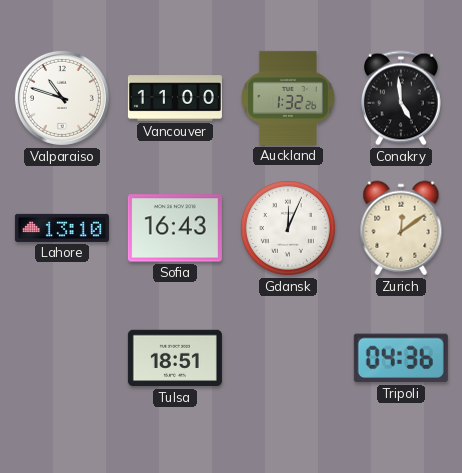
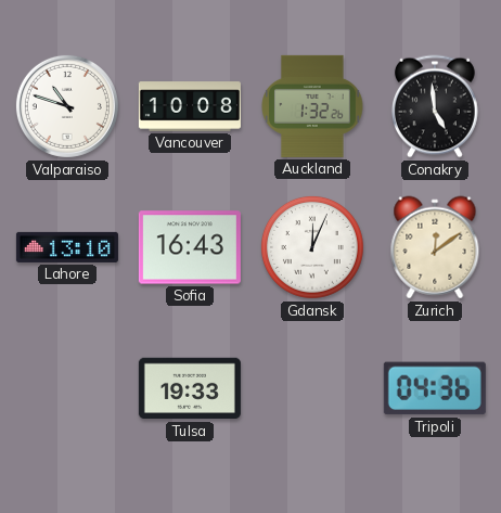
Vancouver: 11:00 -> 10:08 (190, 106)
Tulsa: 18:51 -> 19:33 (190, 388)
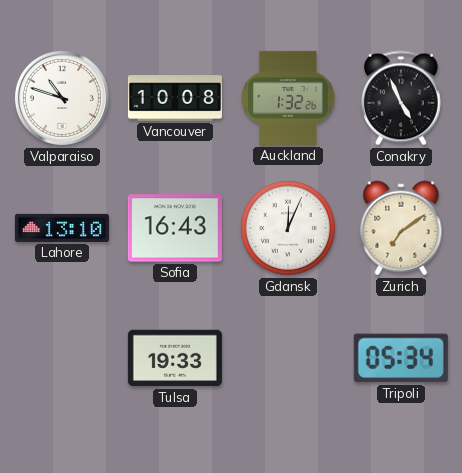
Conakry: 4:59 -> 4:56 (401, 98)
Zurich: 12:09 -> 7:09 (401, 228)
Tripoli: 04:36 -> 05:34 (401, 358)
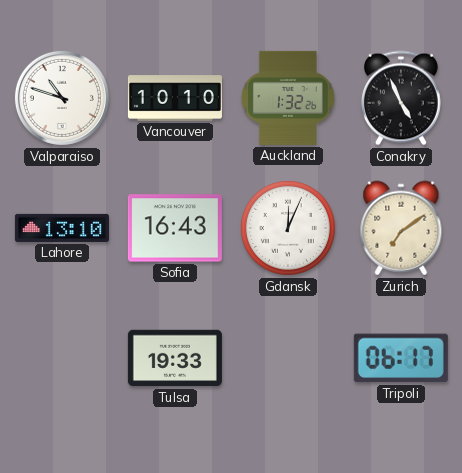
Vancouver: 10:08 -> 10:10 (175, 98)
Tripoli: 05:34 -> 06:17 (401, 358)
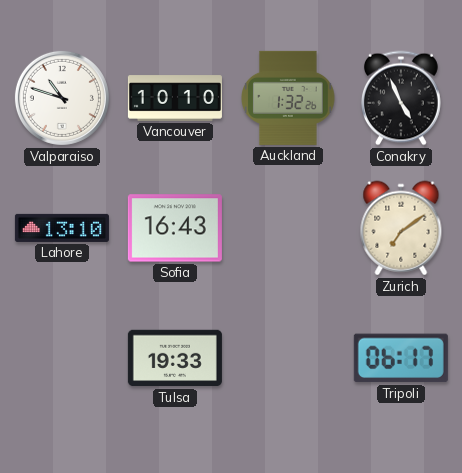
Gdansk: 12:04 -> none (288, 228)
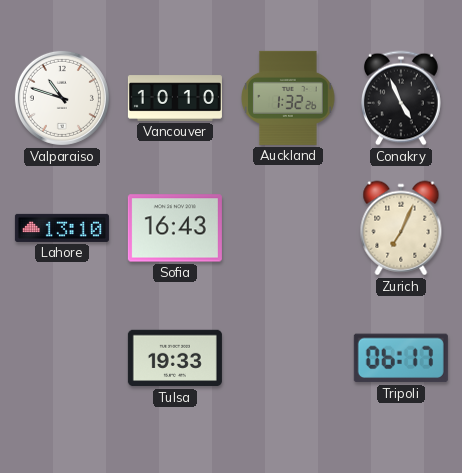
Zurich: 7:09 -> 7:04 (401, 228)
